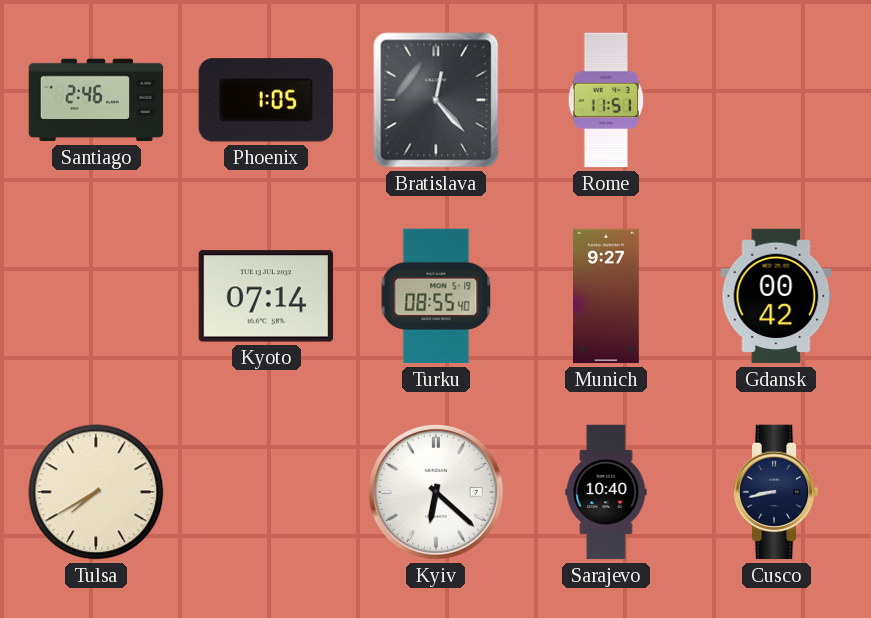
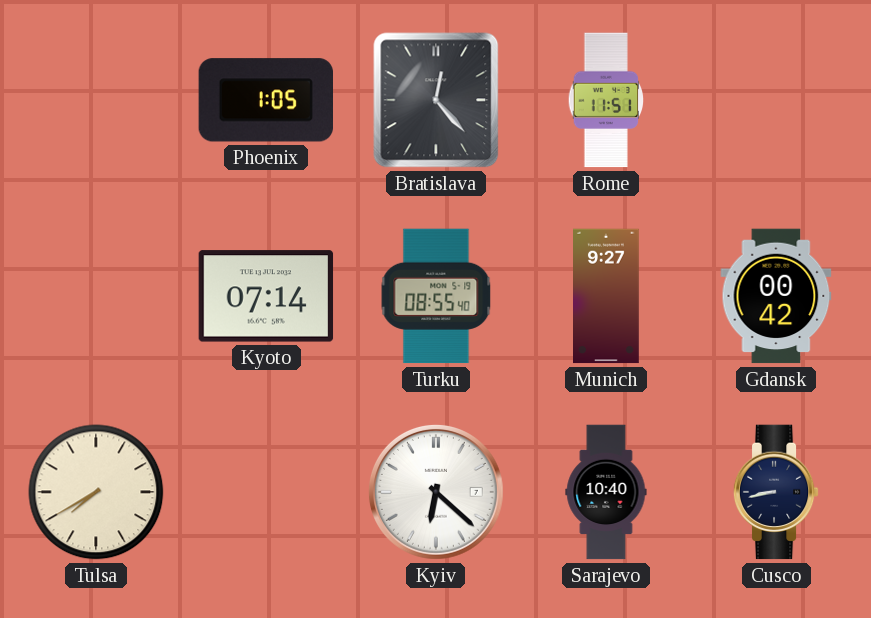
Santiago: 2:46 -> none (96, 100)
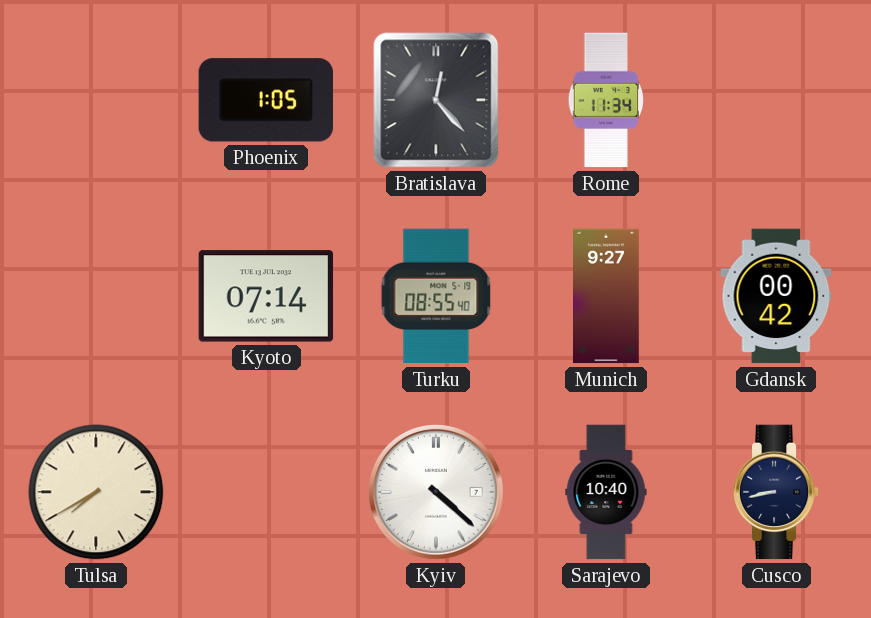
Rome: 11:51 -> 11:34 (606, 100)
Kyiv: 6:22 -> 4:22 (436, 492)
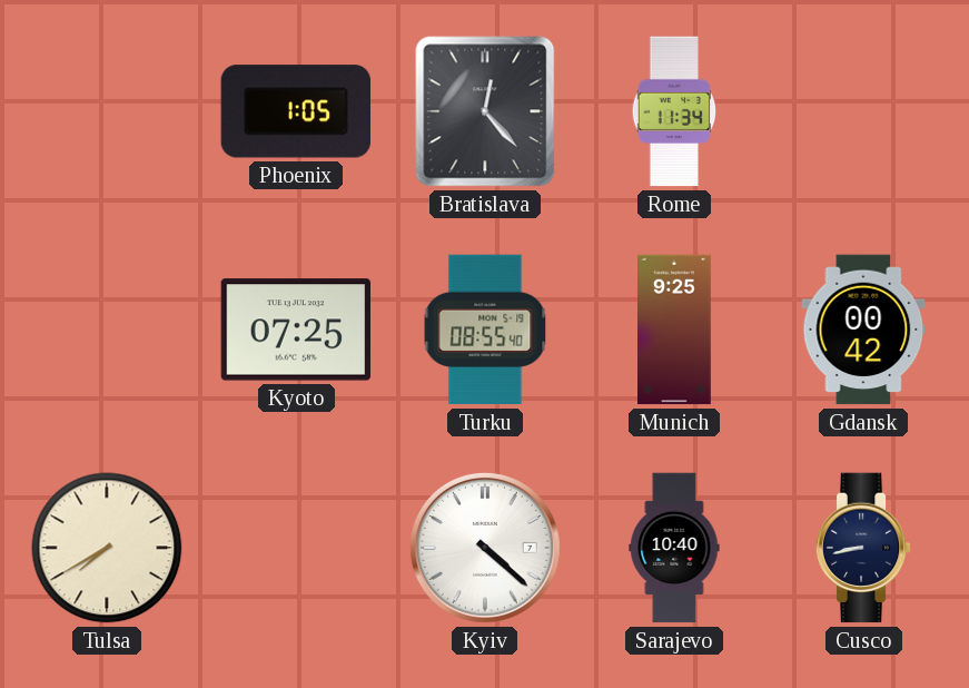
Kyoto: 07:14 -> 07:25 (296, 330)
Munich: 9:27 -> 9:25 (675, 330)
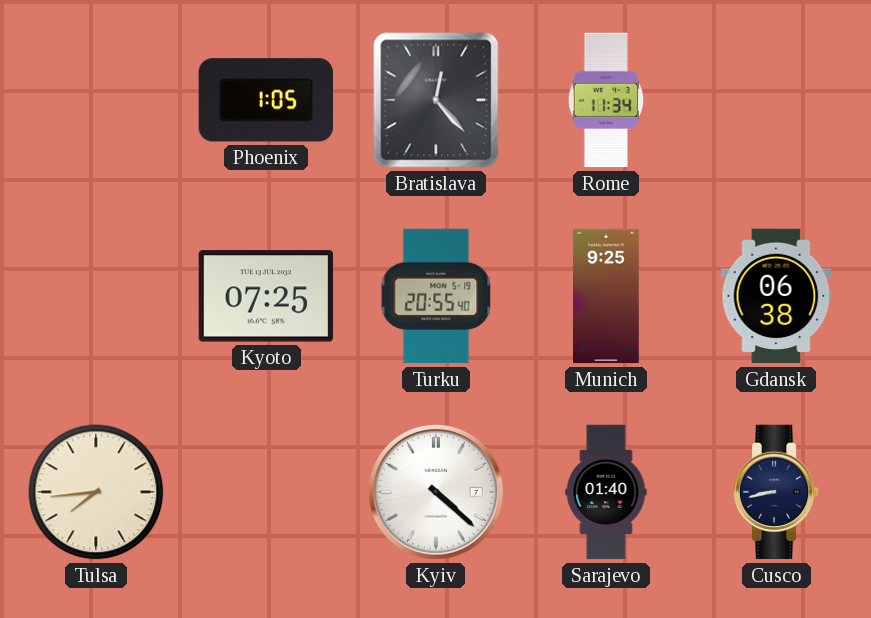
Turku: 08:55 -> 20:55 (436, 296)
Gdansk: 00:42 -> 06:38 (776, 296)
Tulsa: 7:40 -> 7:44 (96, 492)
Sarajevo: 10:40 -> 01:40 (606, 492)
